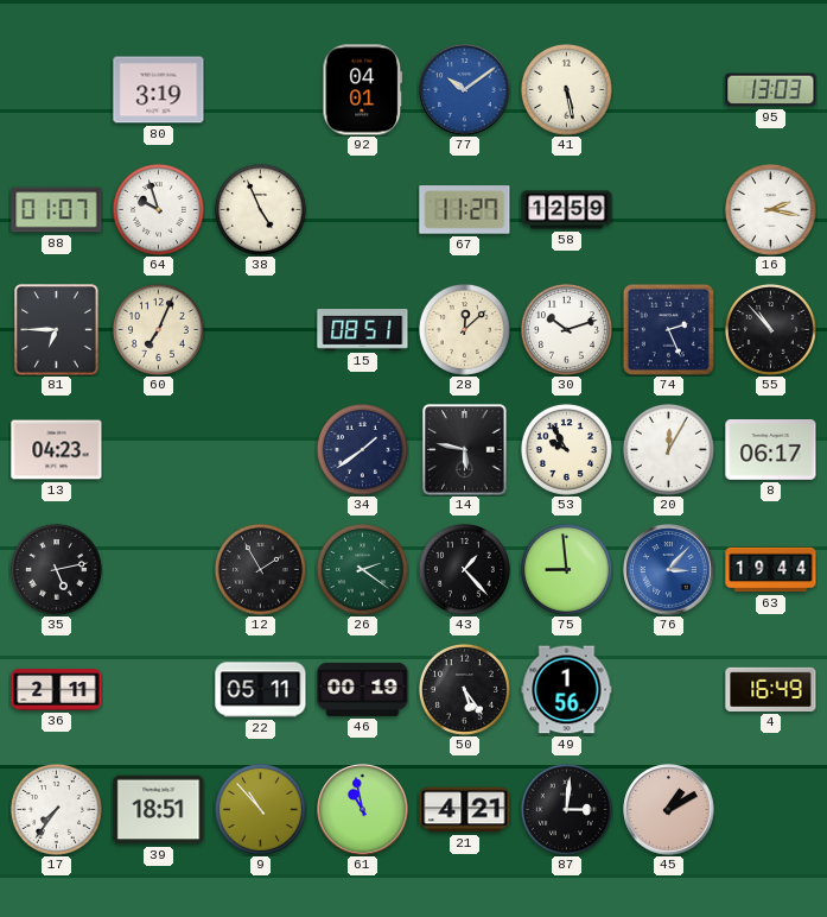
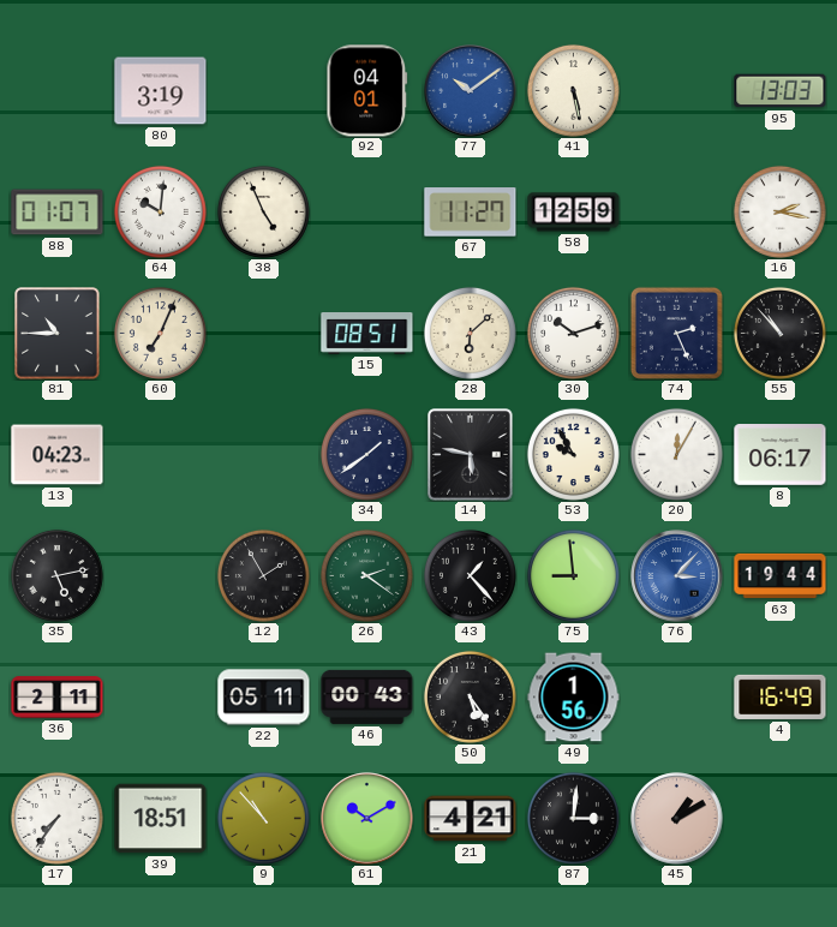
64: 9:57 -> 10:01 (160, 211)
81: 6:45 -> 10:45 (58, 334)
28: 12:08 -> 6:08 (470, 333)
46: 00:19 -> 00:43 (367, 696)
61: 10:58 -> 10:10 (367, 819)
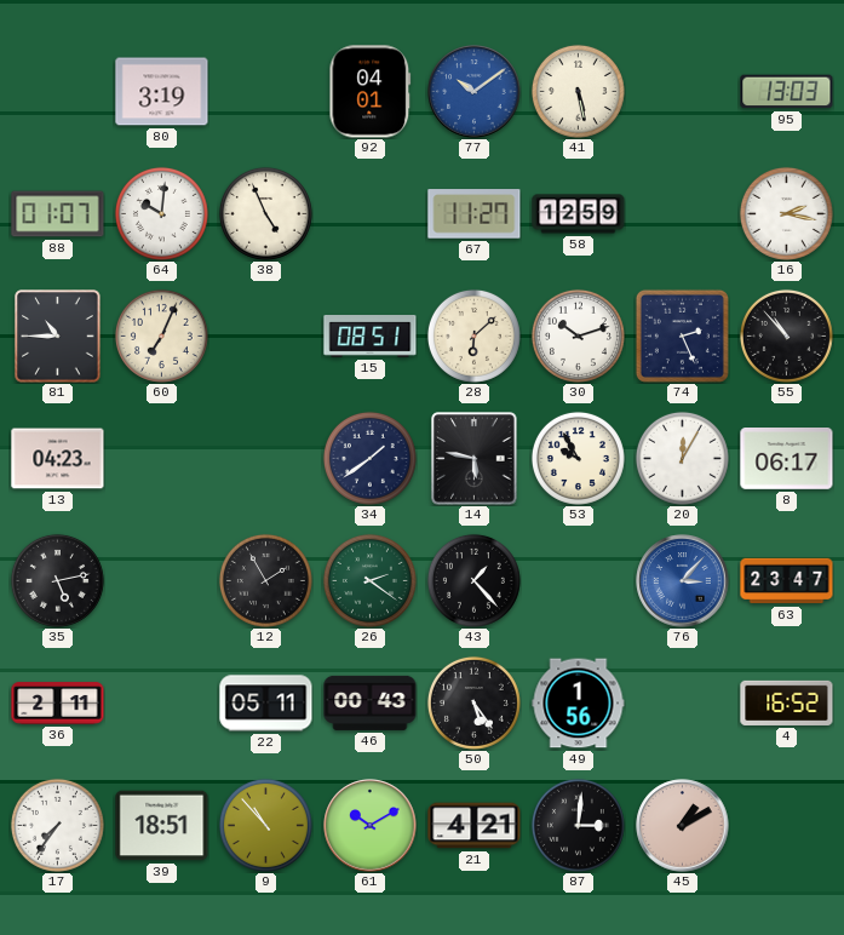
75: 8:59 -> none (573, 575)
63: 19:44 -> 23:47 (787, 581)
4: 16:49 -> 16:52 (787, 702)
